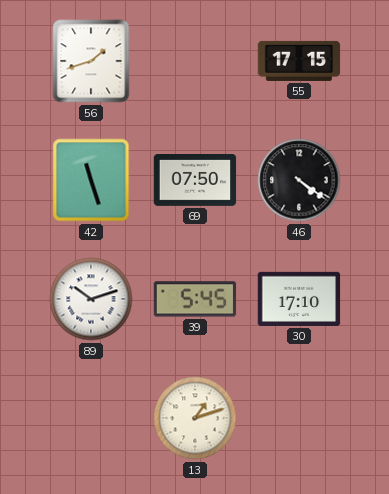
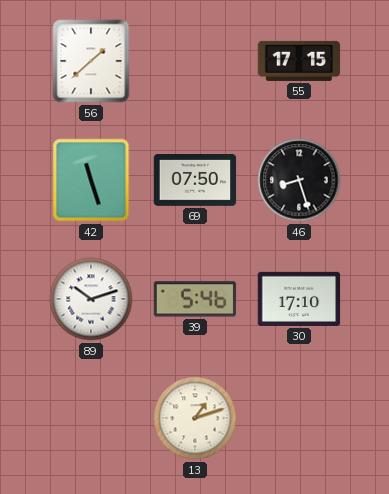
56: 1:42 -> 1:38 (91, 61)
46: 4:21 -> 8:27 (299, 180)
39: 5:45 -> 5:46 (195, 299)
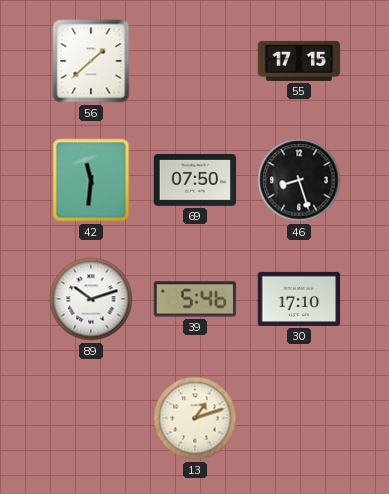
42: 11:27 -> 11:31 (91, 180)
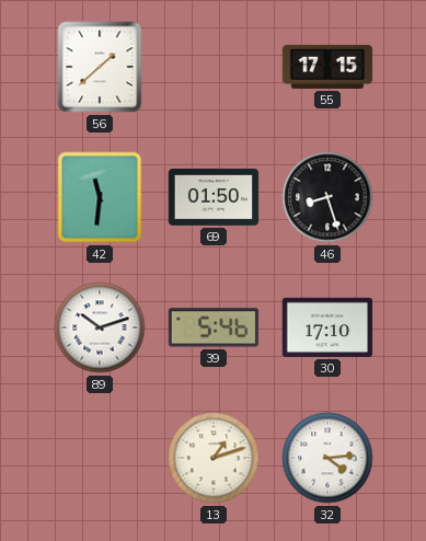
69: 07:50 -> 01:50 (214, 198)
32: none -> 4:14 (327, 458)
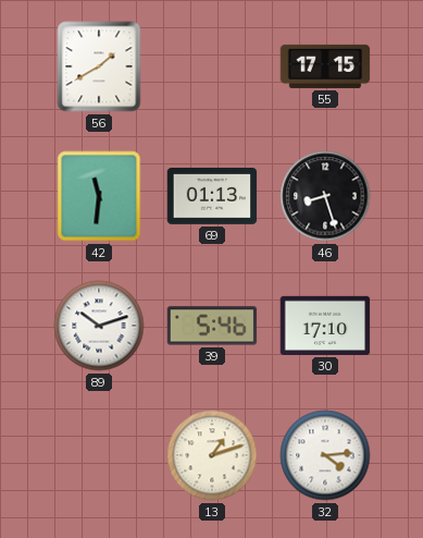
56: 1:38 -> 1:40 (99, 66)
69: 01:50 -> 01:13 (212, 197)
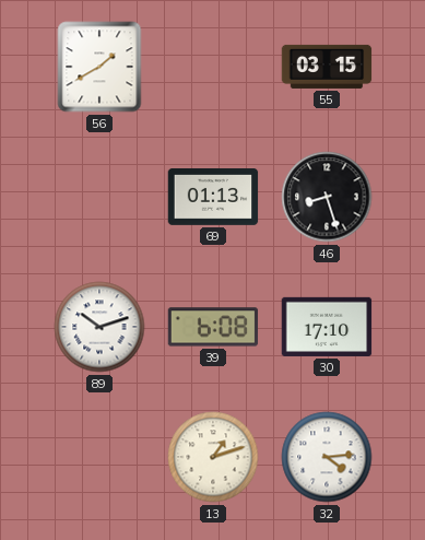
55: 17:15 -> 03:15 (327, 67)
42: 11:31 -> none (99, 196)
39: 5:46 -> 6:08 (213, 327)
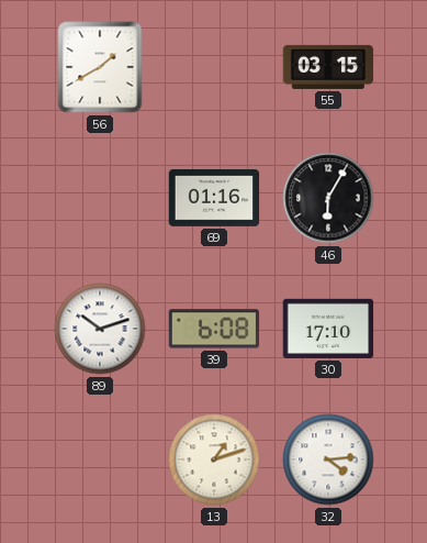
69: 01:13 -> 01:16 (214, 199)
46: 8:27 -> 6:05 (328, 198)
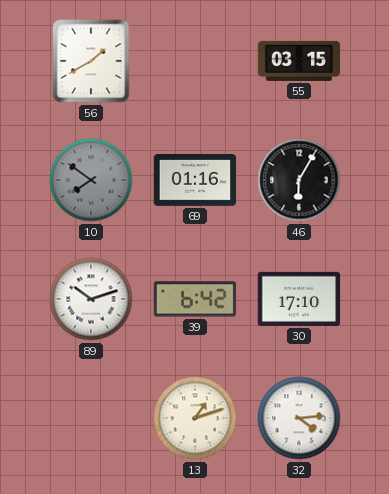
10: none -> 7:51 (91, 180)
39: 6:08 -> 6:42 (195, 299)
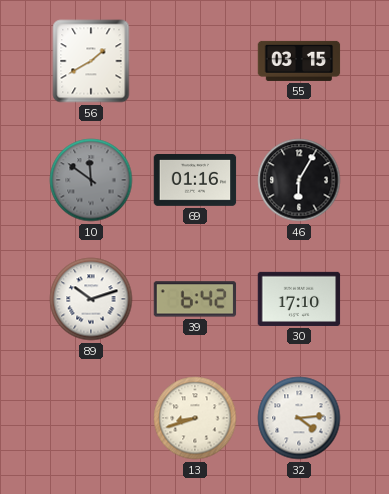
10: 7:51 -> 11:51 (91, 180)
13: 1:12 -> 8:42 (195, 418)
